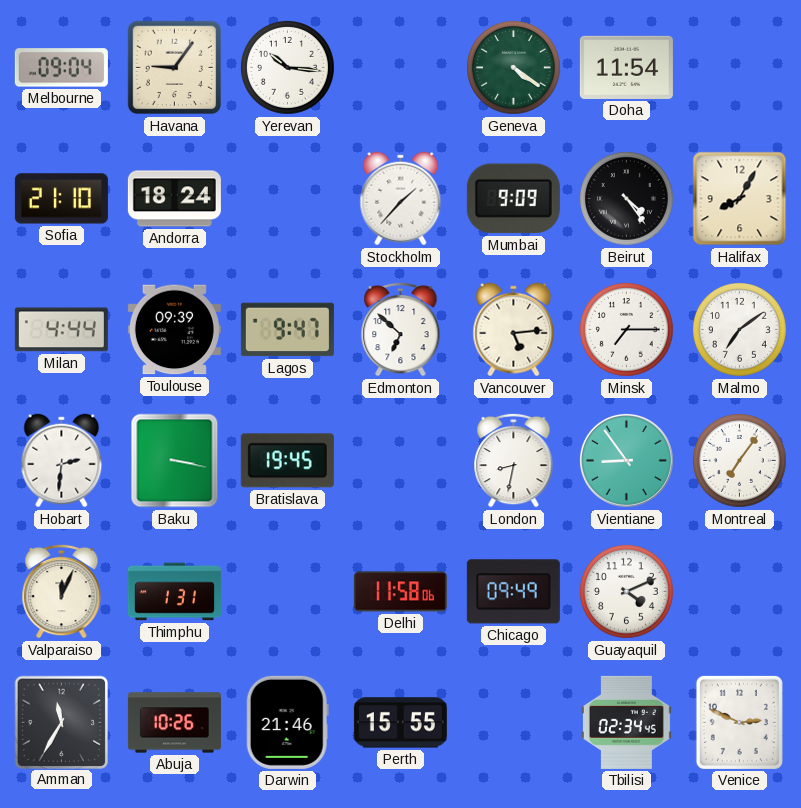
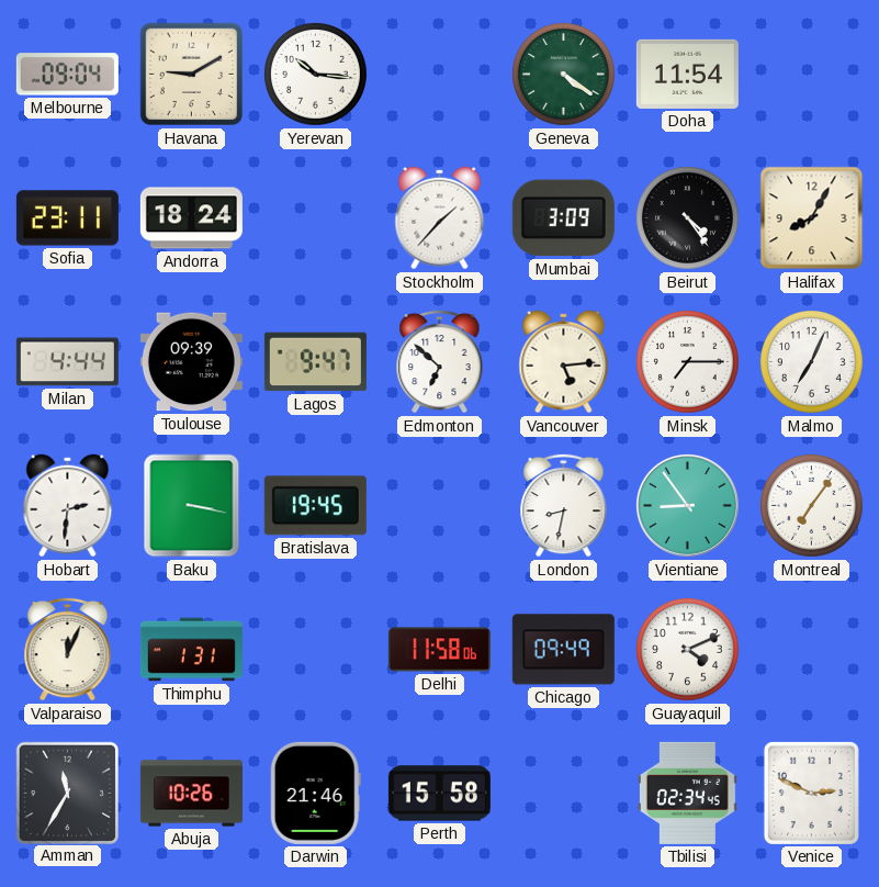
Havana: 9:06 -> 9:10 (192, 75)
Sofia: 21:10 -> 23:11 (67, 218)
Mumbai: 9:09 -> 3:09 (563, 218)
Malmo: 7:09 -> 7:04 (812, 362)
Perth: 15:55 -> 15:58 (439, 794)
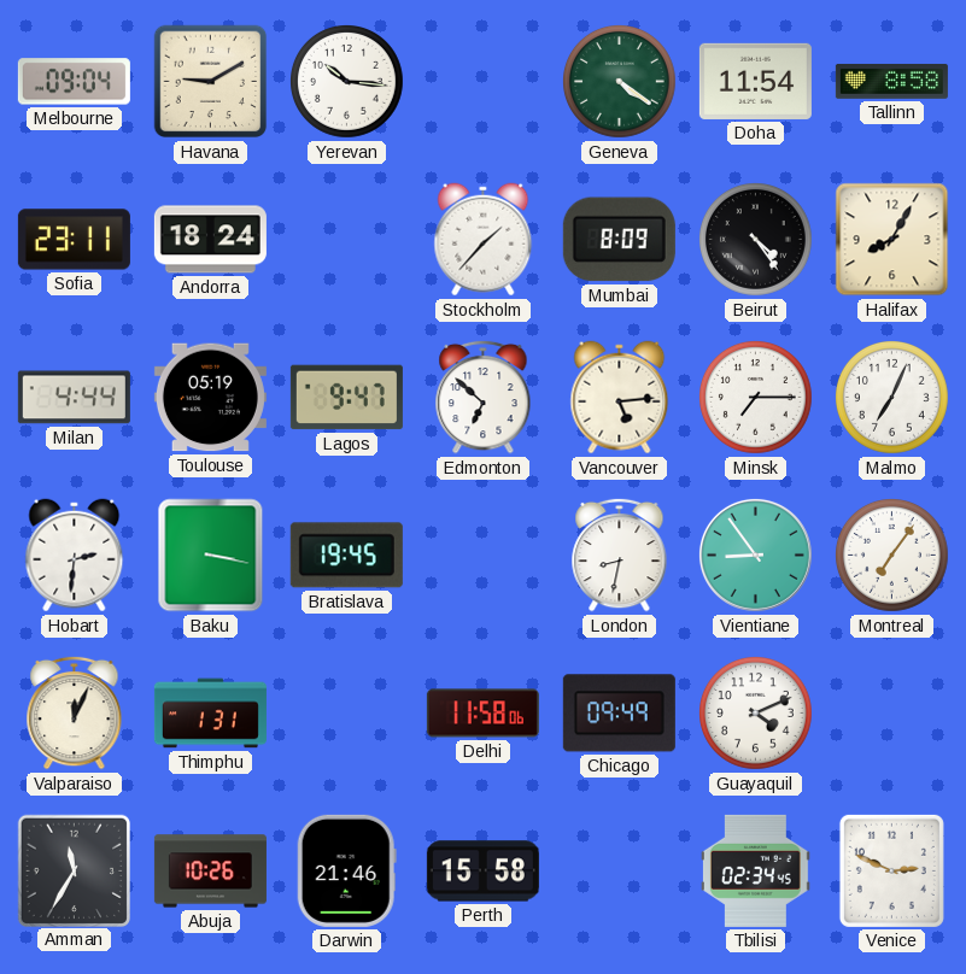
Tallinn: none -> 8:58 (891, 82)
Mumbai: 3:09 -> 8:09 (619, 240)
Toulouse: 09:39 -> 05:19 (210, 398)
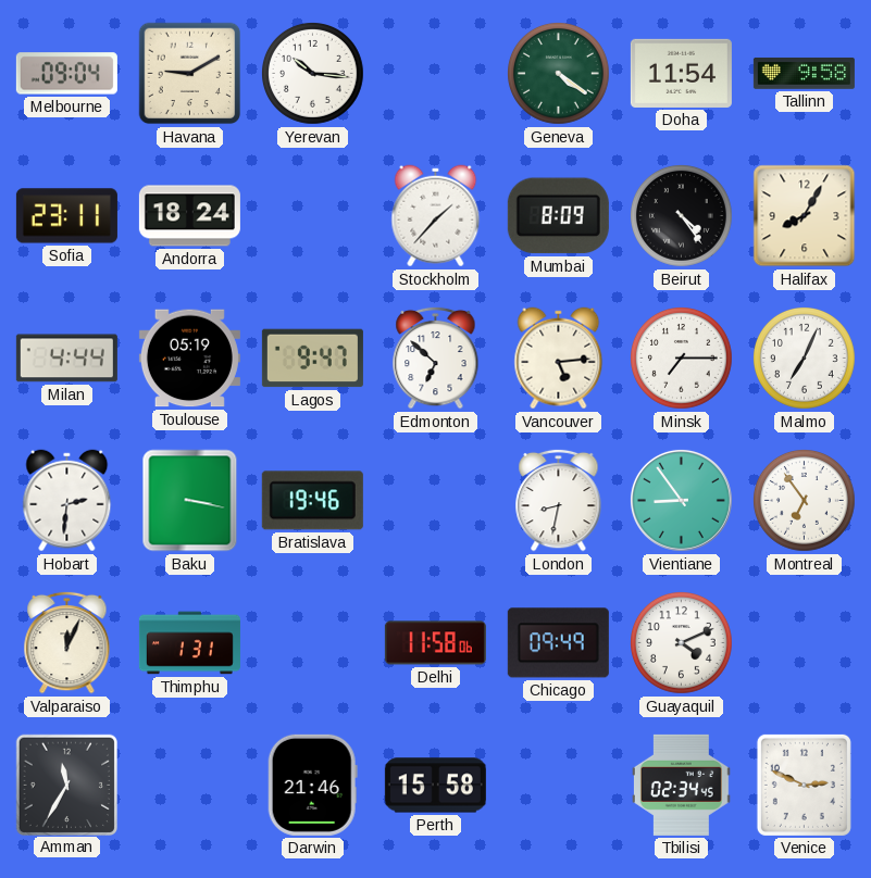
Tallinn: 8:58 -> 9:58 (804, 74)
Bratislava: 19:45 -> 19:46 (312, 501)
Montreal: 7:06 -> 6:54 (805, 501)
Abuja: 10:26 -> none (210, 872)
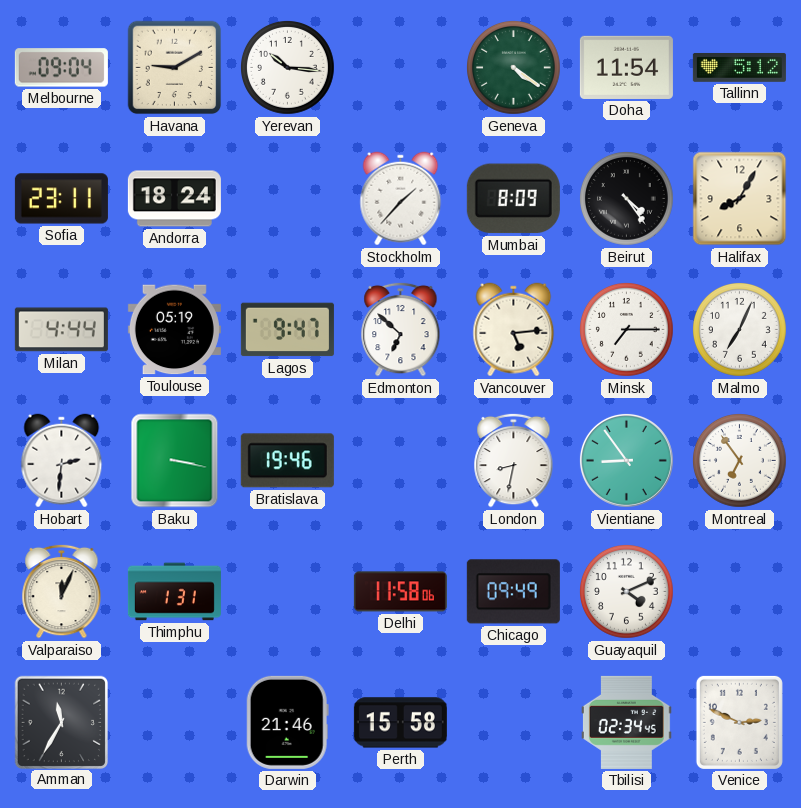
Tallinn: 9:58 -> 5:12 (739, 68)
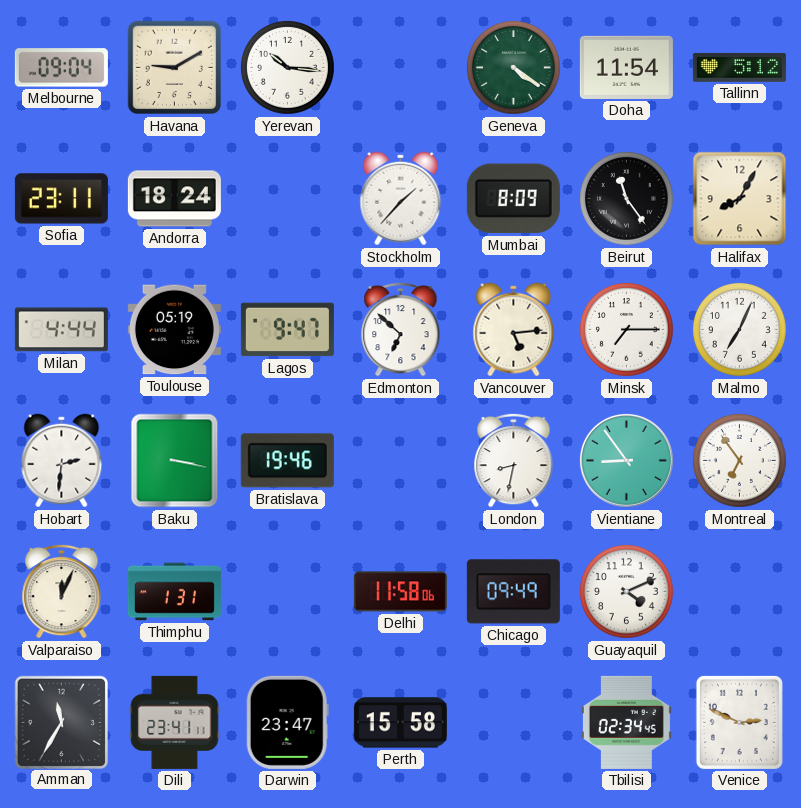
Beirut: 4:24 -> 11:24 (627, 199)
Dili: none -> 23:41 (175, 722)
Darwin: 21:46 -> 23:47 (287, 722)
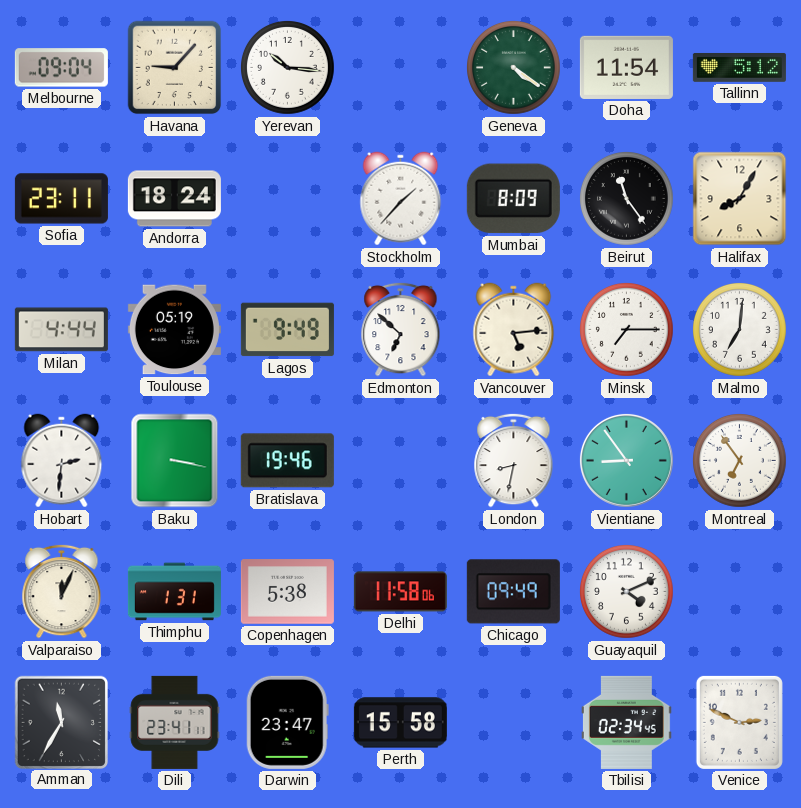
Havana: 9:10 -> 9:07 (175, 68)
Lagos: 9:47 -> 9:49 (287, 330)
Malmo: 7:04 -> 7:01 (740, 330)
Copenhagen: none -> 5:38 (287, 592)
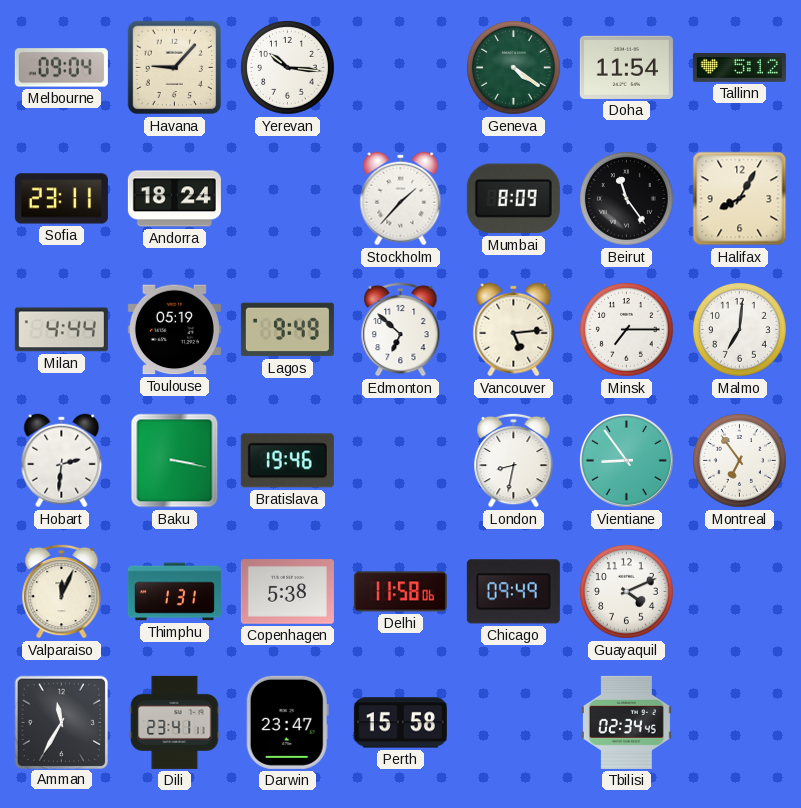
Venice: 2:49 -> none (739, 722)
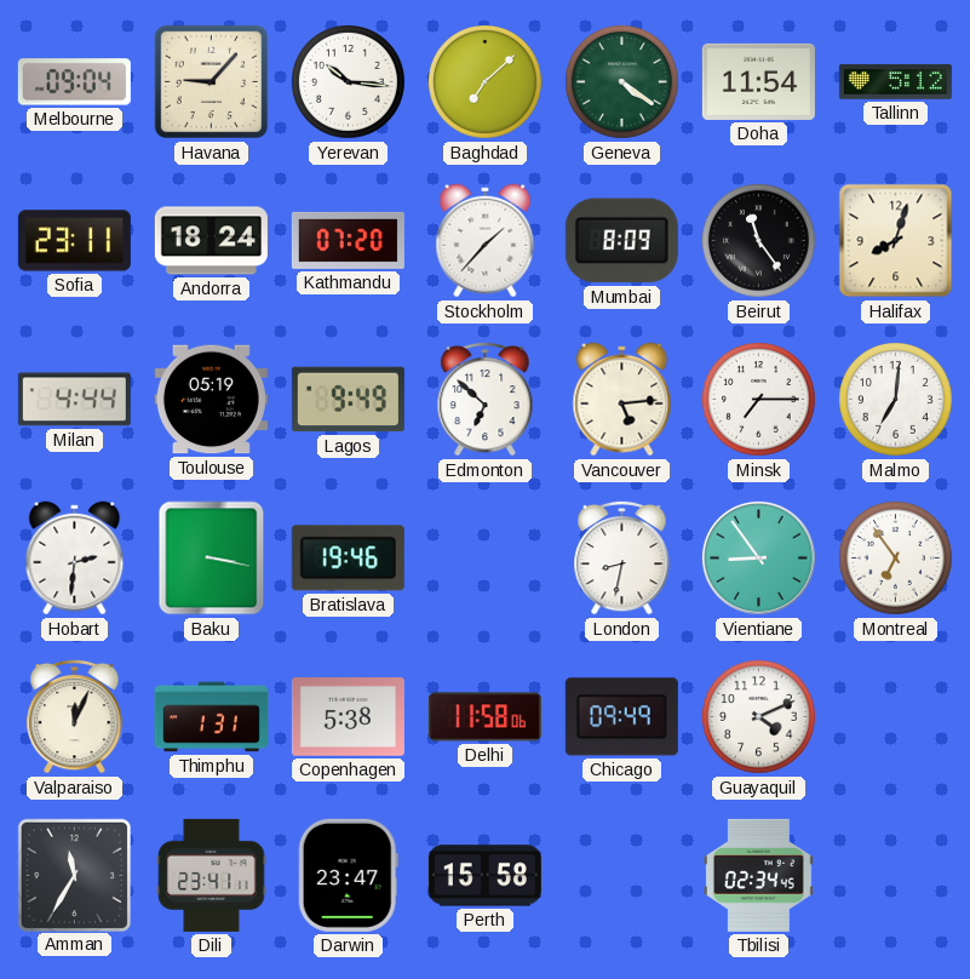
Baghdad: none -> 7:08 (486, 82)
Kathmandu: none -> 07:20 (348, 240)
Halifax: 8:05 -> 8:03 (896, 241)
